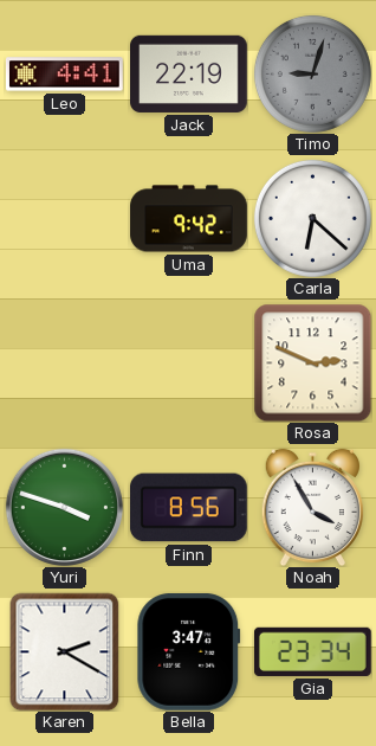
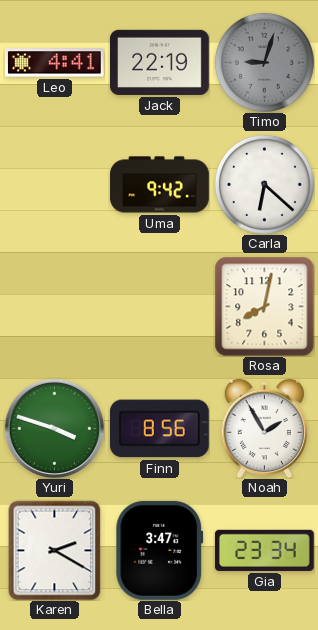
Rosa: 2:49 -> 8:02 (264, 306)
Noah: 3:55 -> 1:55 (264, 428)
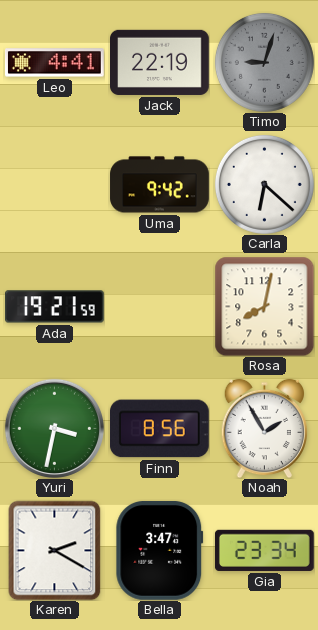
Ada: none -> 19:21 (55, 307)
Yuri: 3:48 -> 3:32 (54, 428)
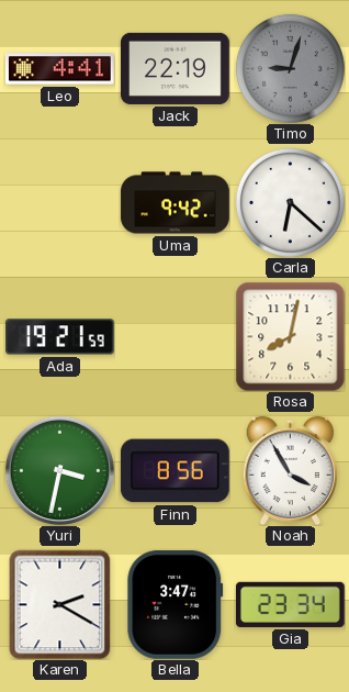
Noah: 1:55 -> 3:55 (290, 470)
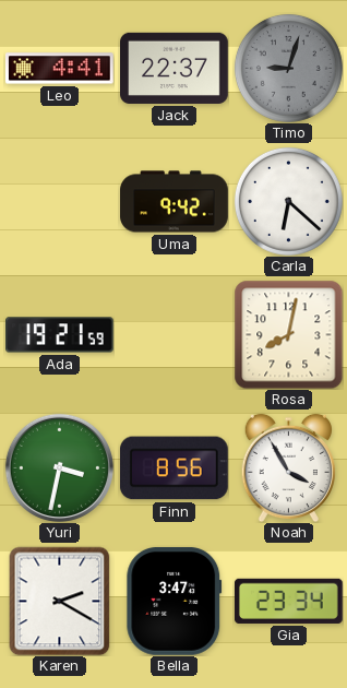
Jack: 22:19 -> 22:37 (175, 68)
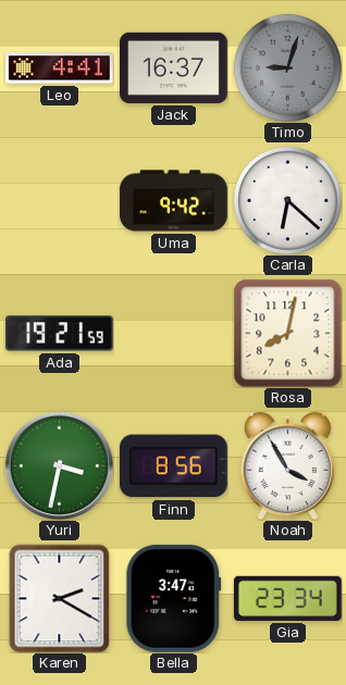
Jack: 22:37 -> 16:37 (174, 67)
